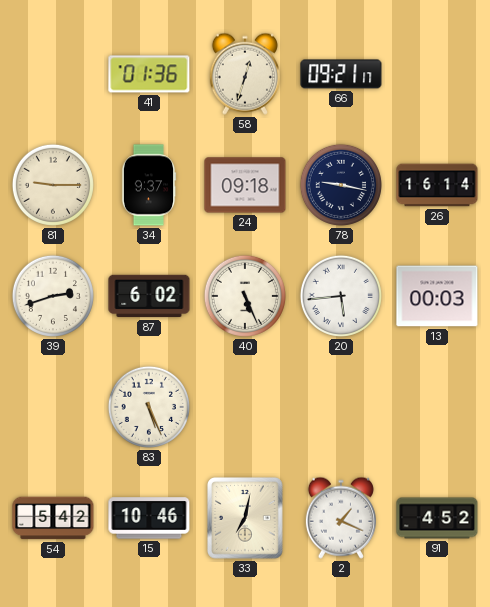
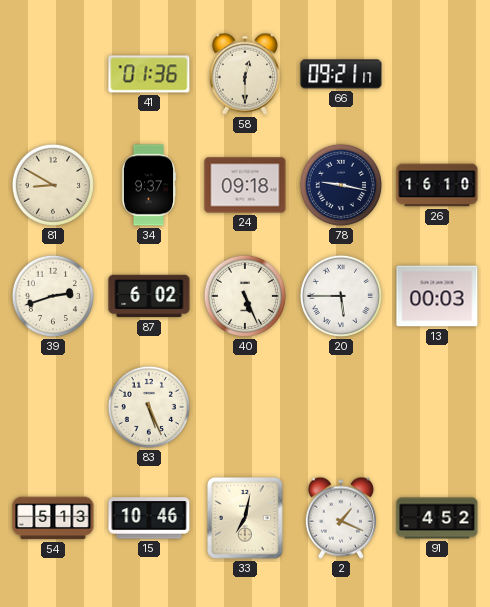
58: 12:33 -> 12:30 (245, 74)
81: 9:15 -> 8:50 (53, 185)
26: 16:14 -> 16:10 (437, 185)
20: 5:44 -> 5:45 (341, 296)
54: 5:42 -> 5:13 (53, 518)
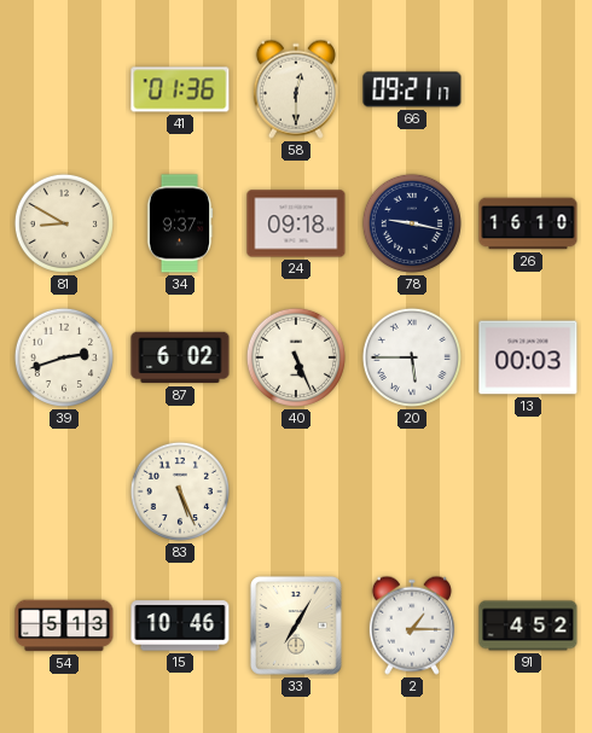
33: 7:02 -> 7:05 (297, 627)
2: 1:19 -> 1:15 (412, 626)
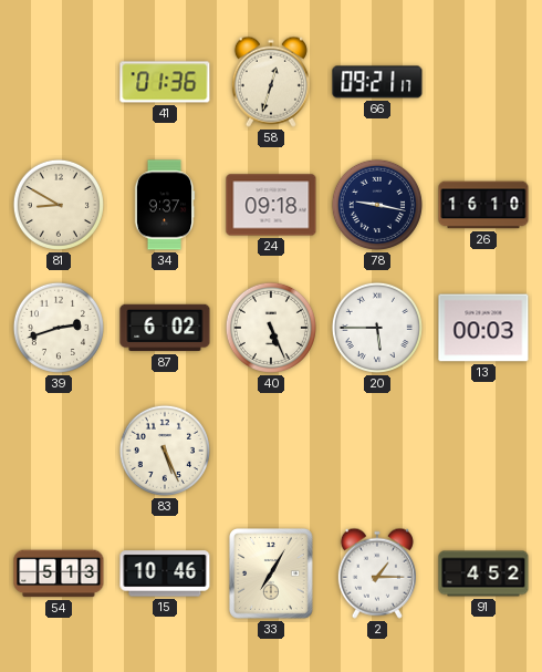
58: 12:30 -> 12:33 (271, 82)
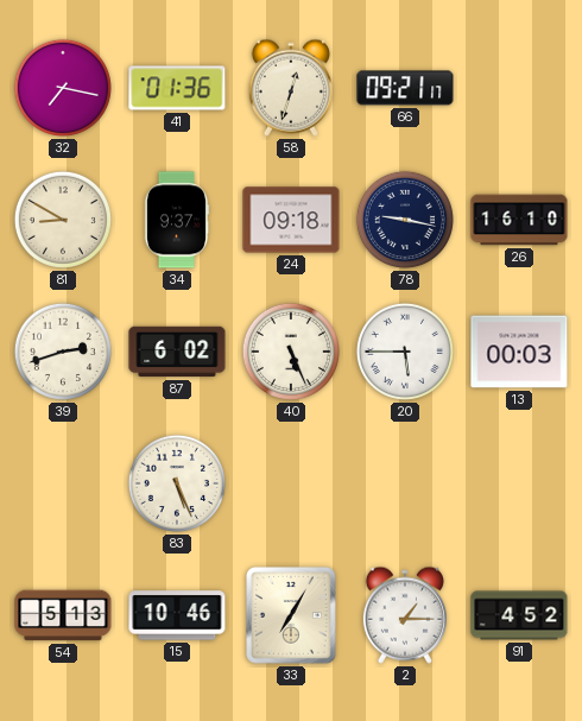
32: none -> 7:17 (63, 88)
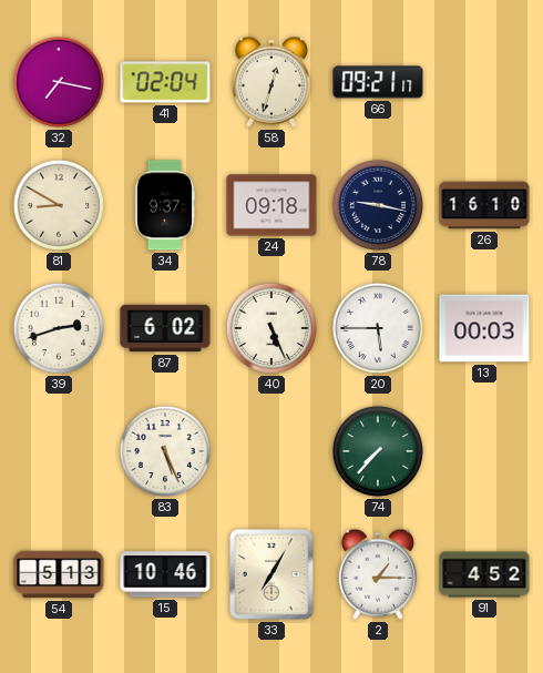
41: 01:36 -> 02:04 (165, 82)
74: none -> 7:37 (378, 451)
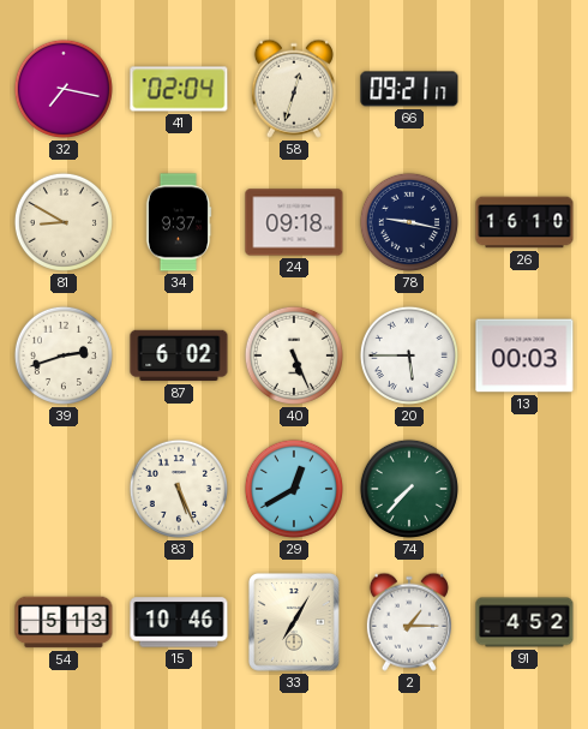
29: none -> 12:40 (294, 489)
